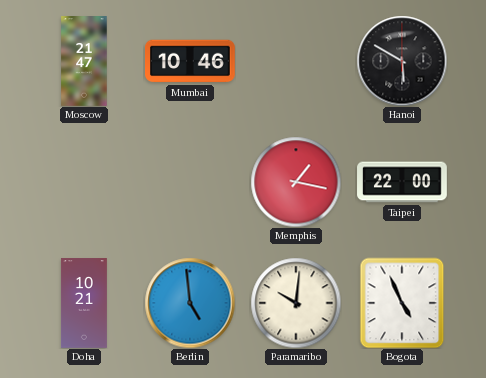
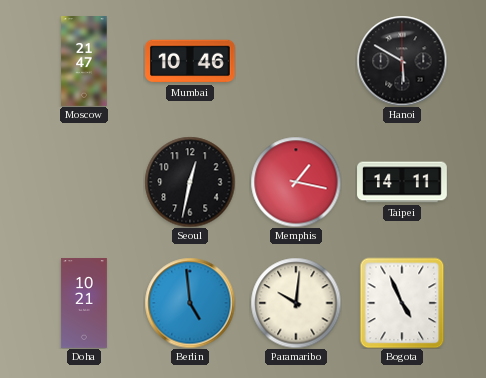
Seoul: none -> 12:32 (190, 182)
Taipei: 22:00 -> 14:11 (402, 182)
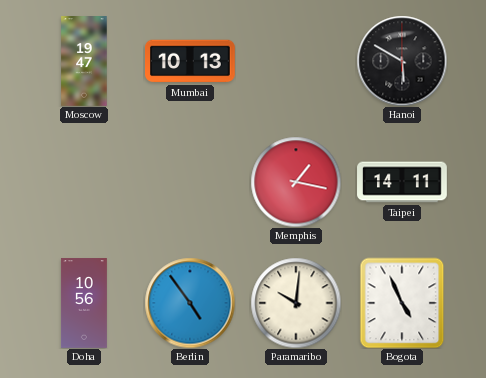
Moscow: 21:47 -> 19:47 (84, 61)
Mumbai: 10:46 -> 10:13 (191, 61)
Seoul: 12:32 -> none (190, 182)
Doha: 10:21 -> 10:56 (84, 303)
Berlin: 4:59 -> 4:54 (190, 303)
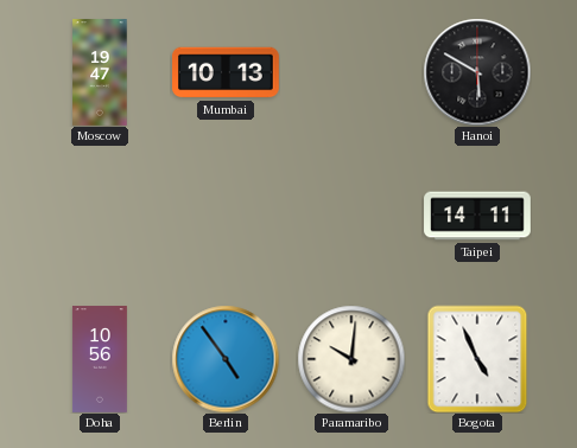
Memphis: 1:17 -> none (296, 182)
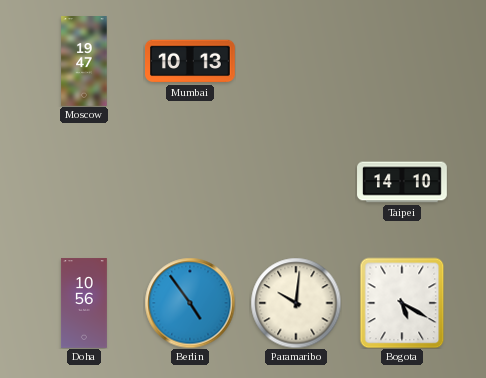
Hanoi: 5:50 -> none (477, 72)
Taipei: 14:11 -> 14:10 (402, 182)
Bogota: 4:56 -> 5:20 (402, 303)
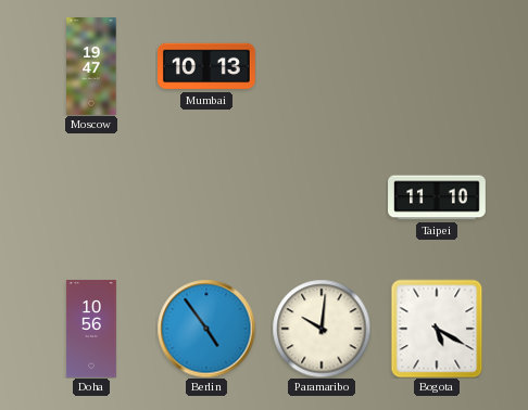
Taipei: 14:10 -> 11:10 (437, 197)
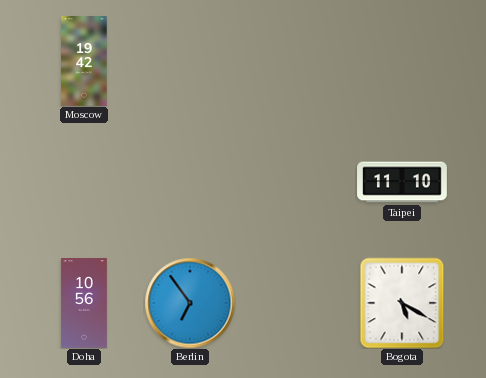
Moscow: 19:47 -> 19:42 (84, 61)
Mumbai: 10:13 -> none (208, 66)
Berlin: 4:54 -> 6:54 (190, 303)
Paramaribo: 10:01 -> none (322, 329)
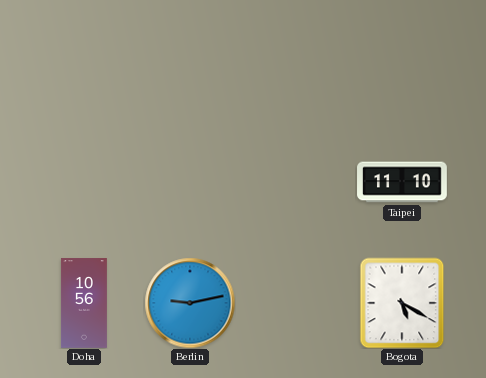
Moscow: 19:42 -> none (84, 61)
Berlin: 6:54 -> 9:13 (190, 303)
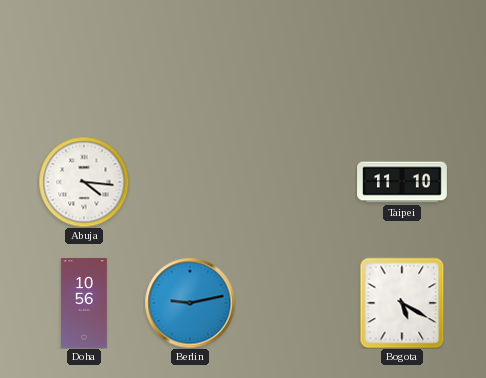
Abuja: none -> 4:16 (84, 182)
